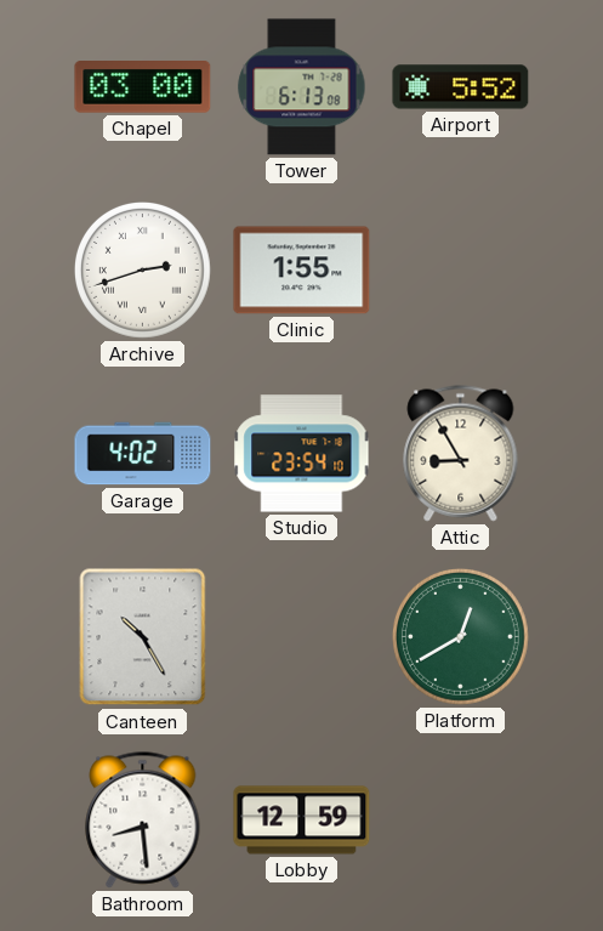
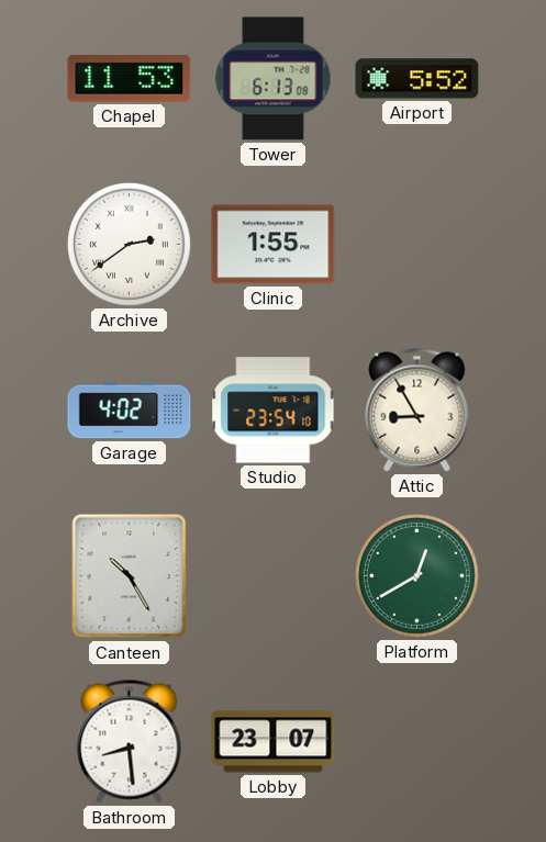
Chapel: 03:00 -> 11:53 (130, 79)
Archive: 2:42 -> 2:39 (130, 245)
Lobby: 12:59 -> 23:07 (274, 742)
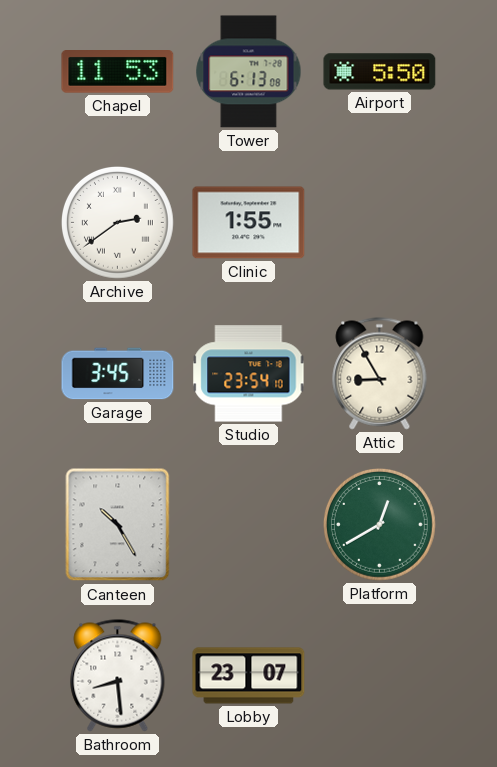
Airport: 5:52 -> 5:50 (380, 72)
Garage: 4:02 -> 3:45 (118, 374)
